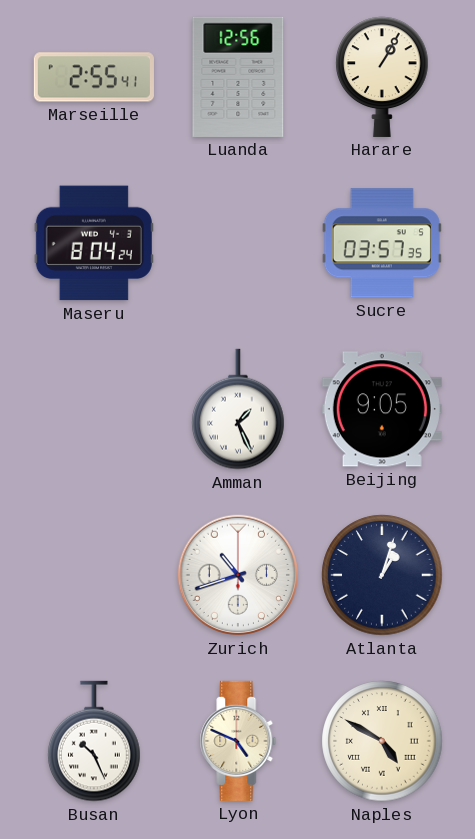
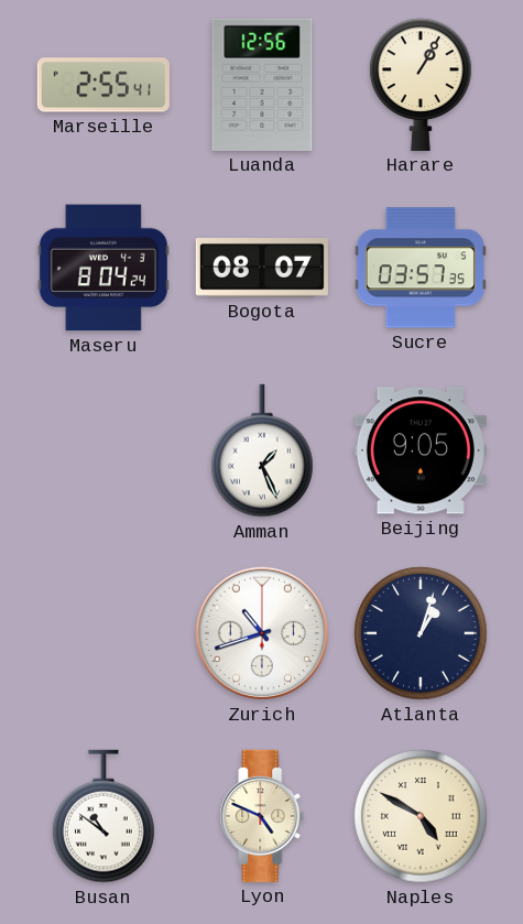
Bogota: none -> 08:07 (262, 268)
Busan: 10:26 -> 10:51 (103, 816)
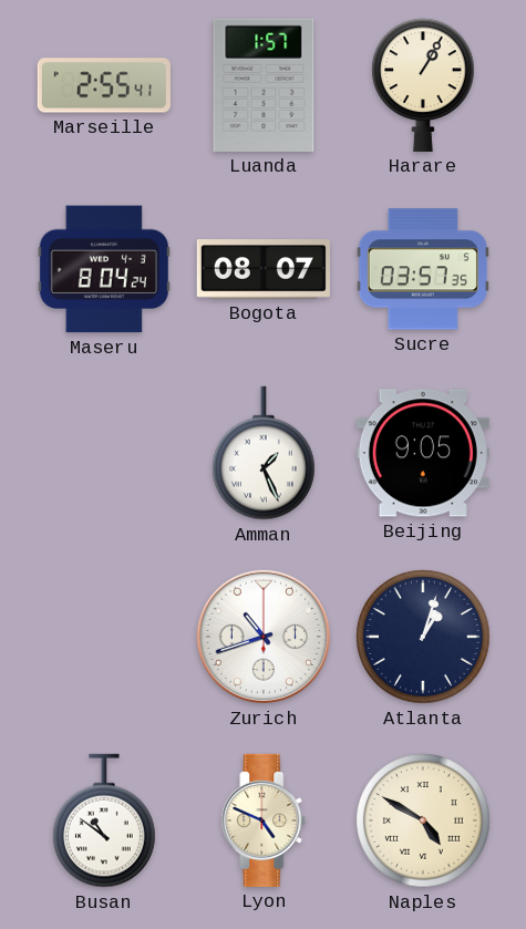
Luanda: 12:56 -> 1:57 (264, 85)
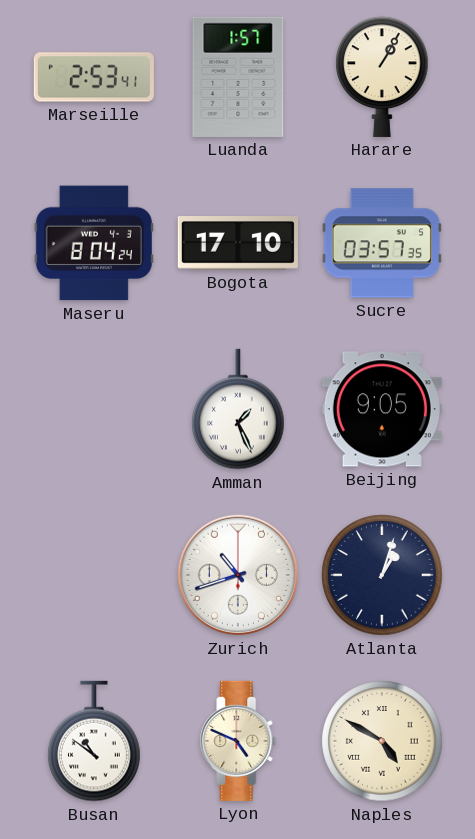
Marseille: 2:55 -> 2:53 (94, 77)
Bogota: 08:07 -> 17:10 (238, 243)
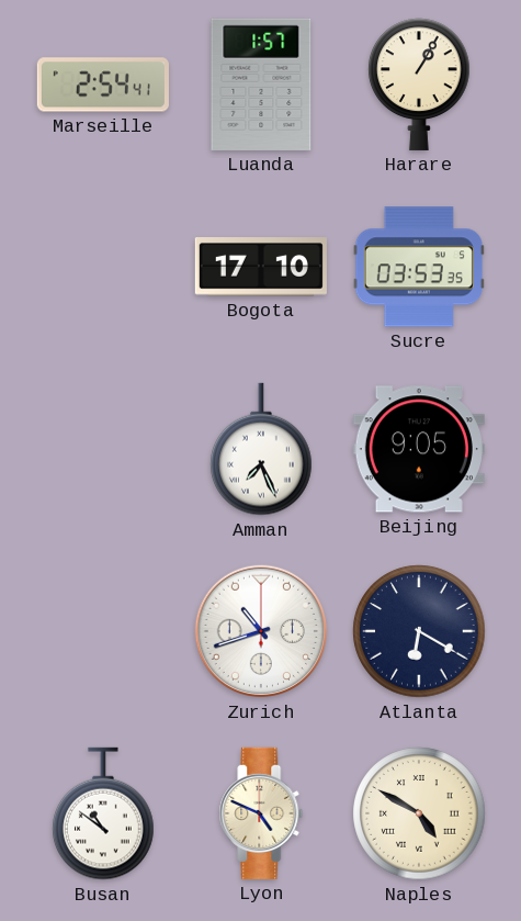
Marseille: 2:53 -> 2:54 (103, 85)
Maseru: 8:04 -> none (94, 243)
Sucre: 03:57 -> 03:53 (419, 267)
Amman: 1:26 -> 7:26 (261, 449)
Atlanta: 1:03 -> 6:20 (419, 631)
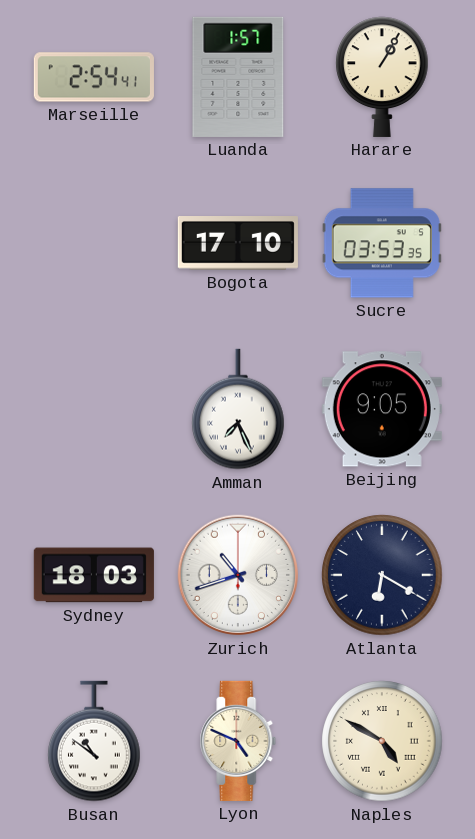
Sydney: none -> 18:03 (94, 575)
